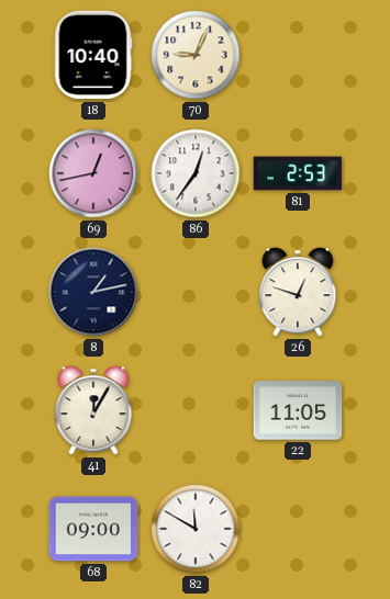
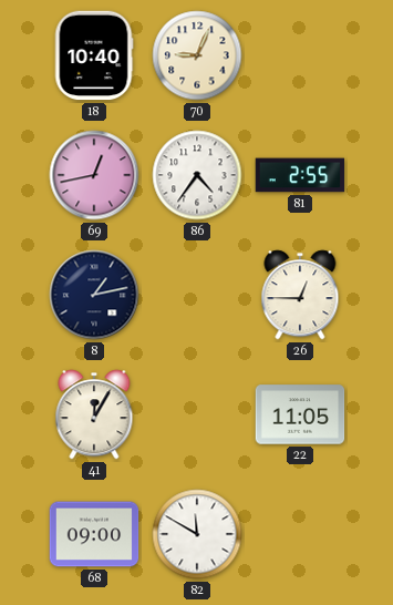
86: 12:36 -> 4:36 (197, 175)
81: 2:53 -> 2:55 (300, 175)
26: 12:48 -> 12:45 (300, 295)
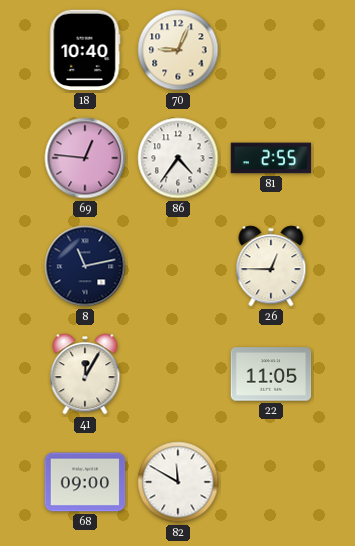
69: 12:43 -> 12:46 (85, 158)
8: 1:13 -> 11:13 (85, 266)
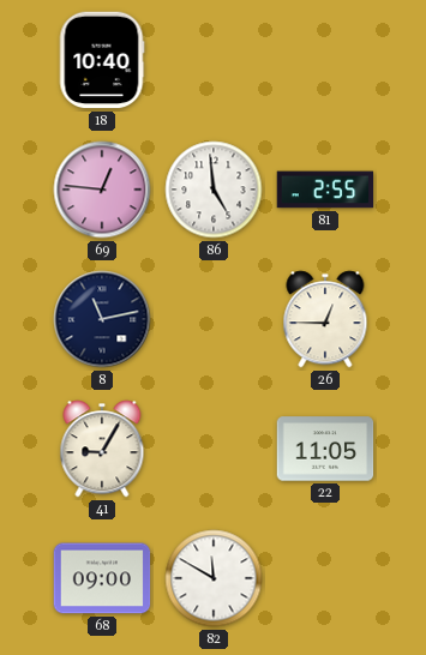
70: 9:04 -> none (178, 50)
86: 4:36 -> 4:59 (214, 190)
41: 12:05 -> 9:05 (102, 449)
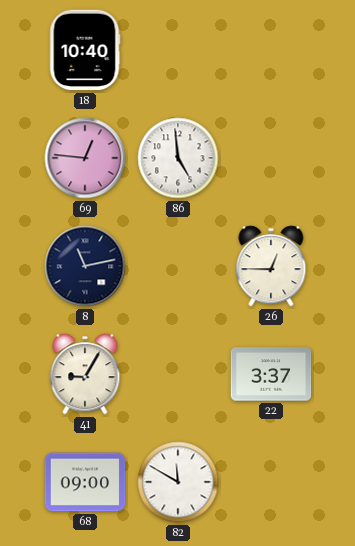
81: 2:55 -> none (325, 190)
22: 11:05 -> 3:37 (271, 374)
